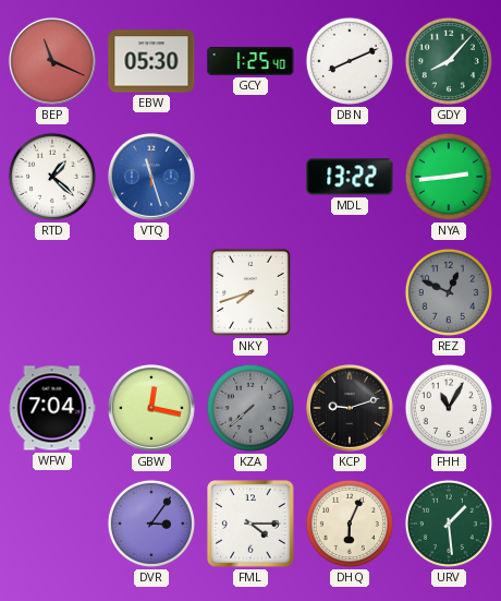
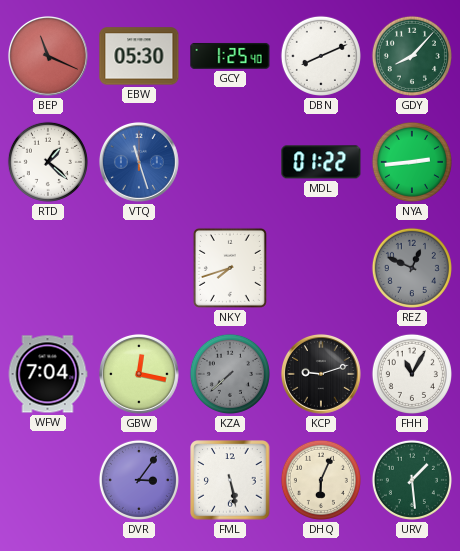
MDL: 13:22 -> 01:22 (321, 162)
FML: 4:15 -> 5:28 (230, 480)
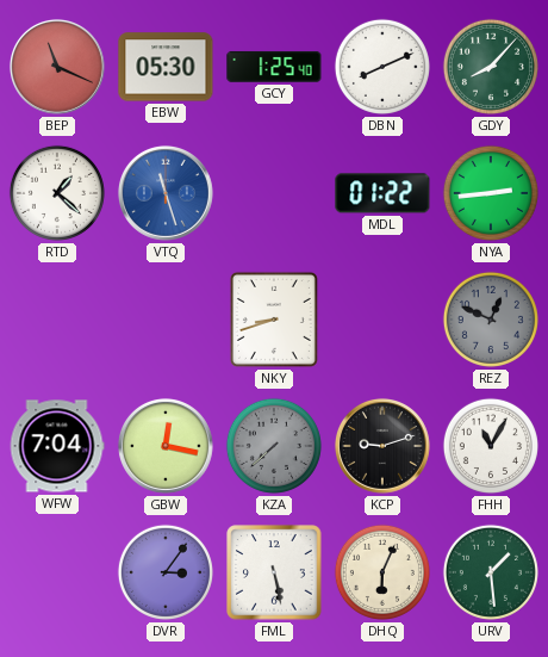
NKY: 7:42 -> 8:42 (274, 320)
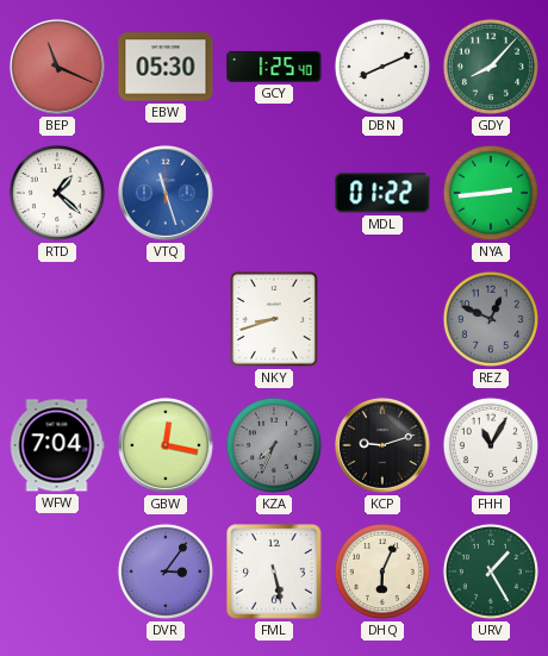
KZA: 7:38 -> 7:34 (274, 445)
URV: 1:29 -> 1:25 (491, 571)
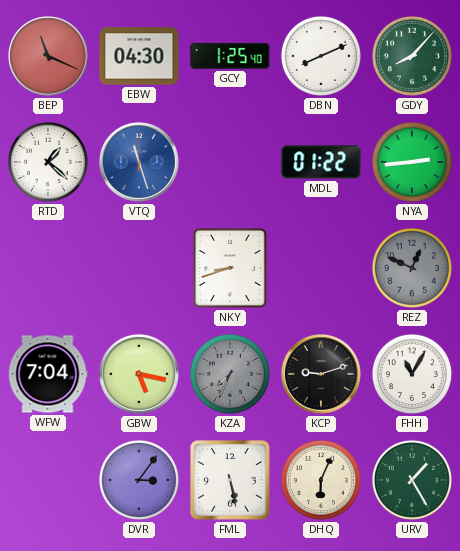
EBW: 05:30 -> 04:30 (139, 56)
GBW: 12:17 -> 5:17 (139, 374)
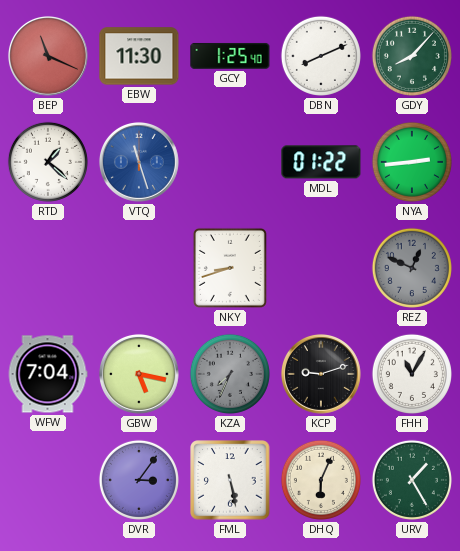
EBW: 04:30 -> 11:30 (139, 56)
